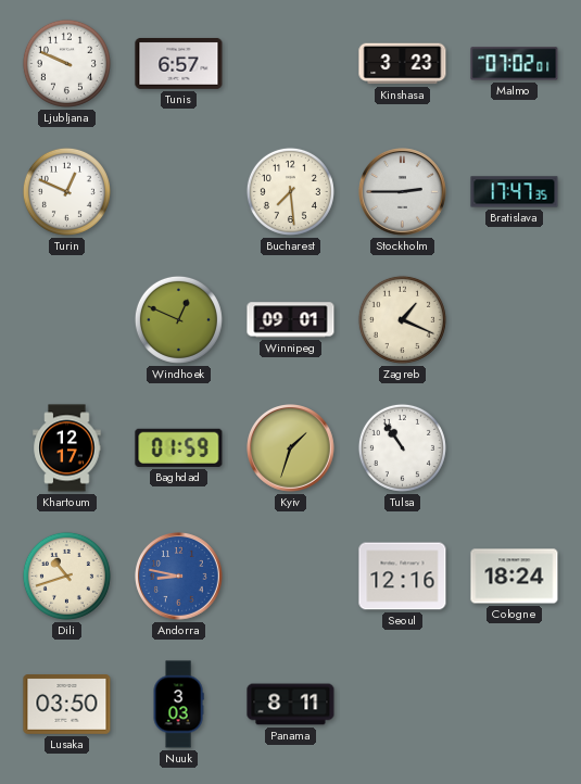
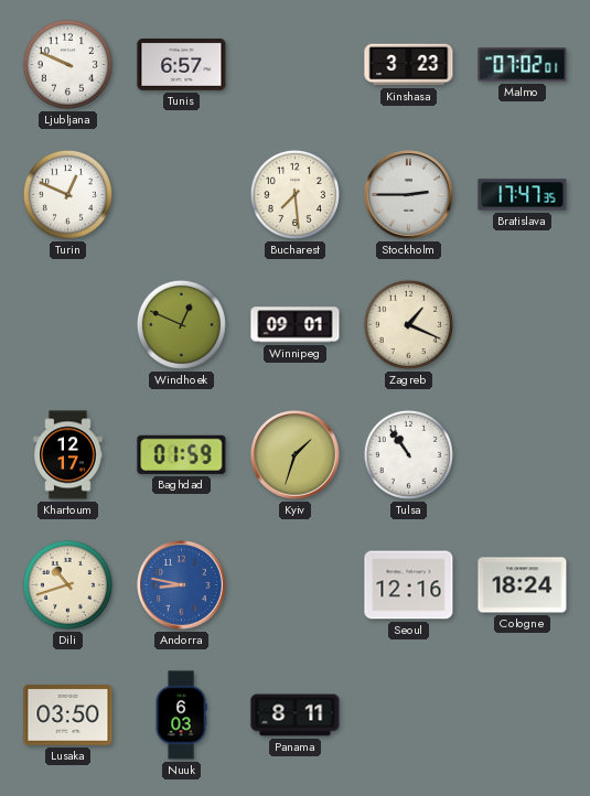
Nuuk: 3:03 -> 6:03 (181, 716)
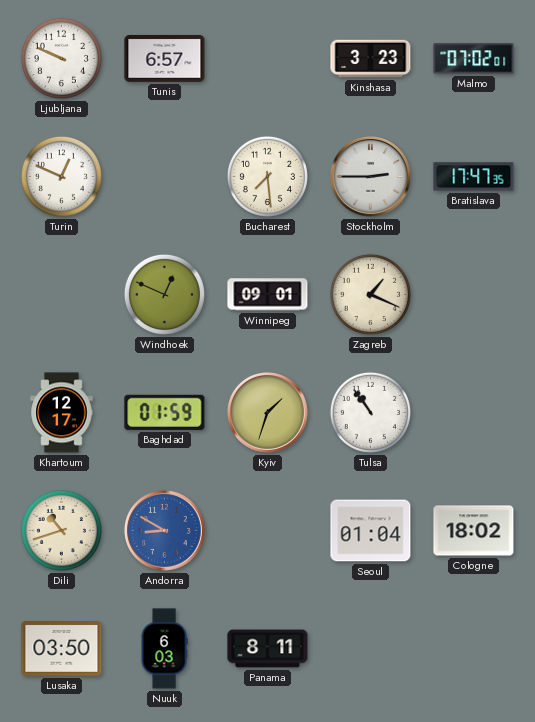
Andorra: 8:47 -> 8:50 (165, 531)
Seoul: 12:16 -> 01:04 (371, 531)
Cologne: 18:24 -> 18:02 (474, 531)
